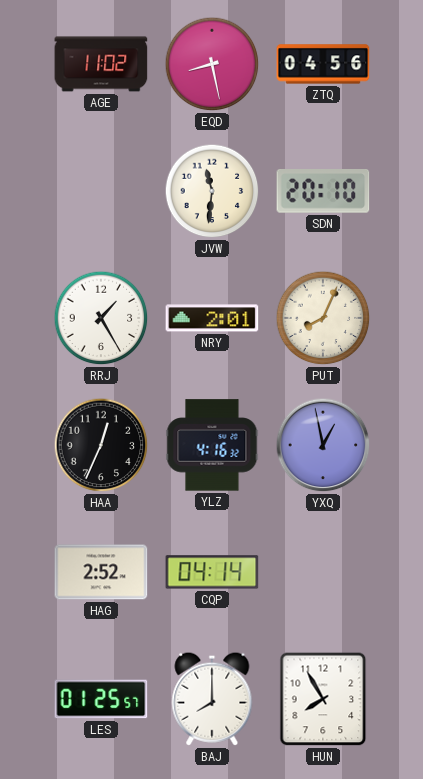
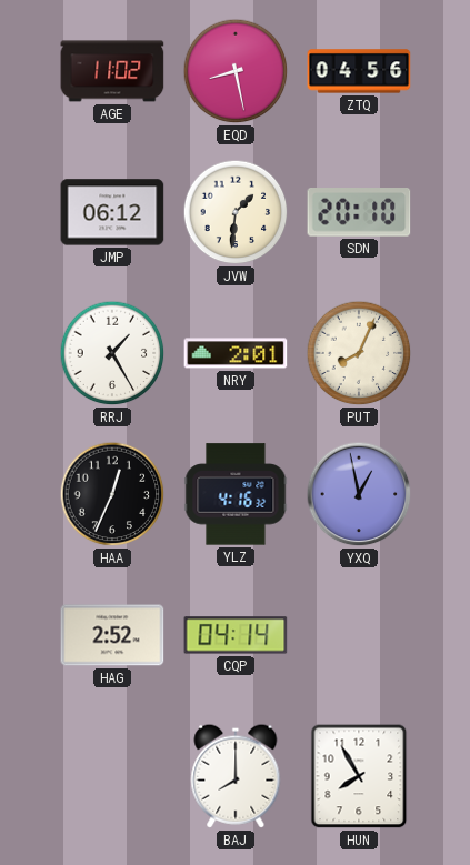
JMP: none -> 06:12 (112, 212)
JVW: 11:31 -> 1:31 (236, 212)
LES: 01:25 -> none (101, 699)
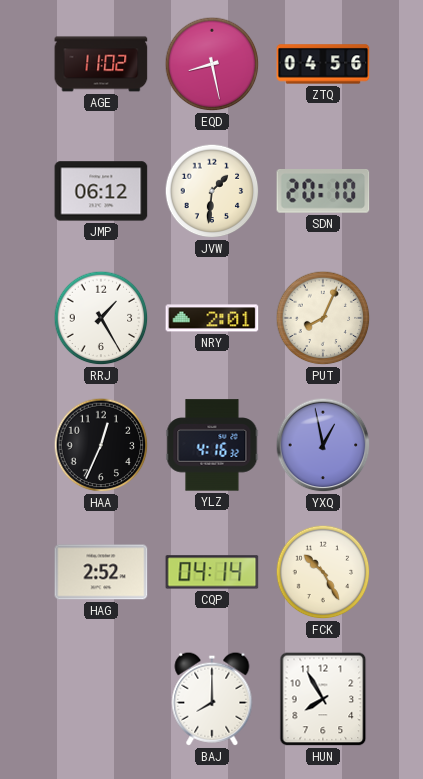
FCK: none -> 10:25 (323, 572)
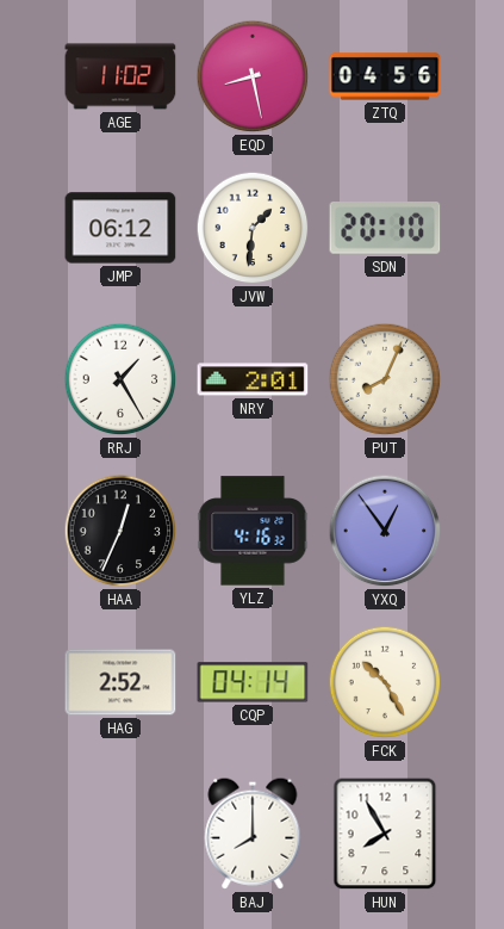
YXQ: 12:58 -> 12:54 (385, 531)
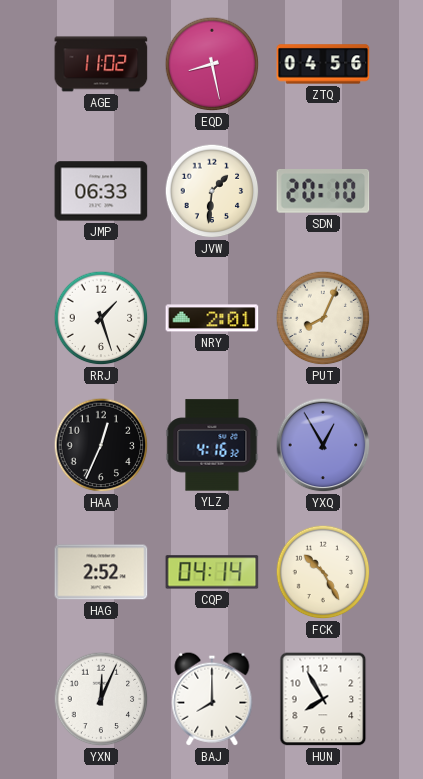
JMP: 06:12 -> 06:33 (101, 191)
RRJ: 1:25 -> 1:27 (101, 318)
YXQ: 12:54 -> 12:55 (323, 445)
YXN: none -> 12:04 (101, 699)
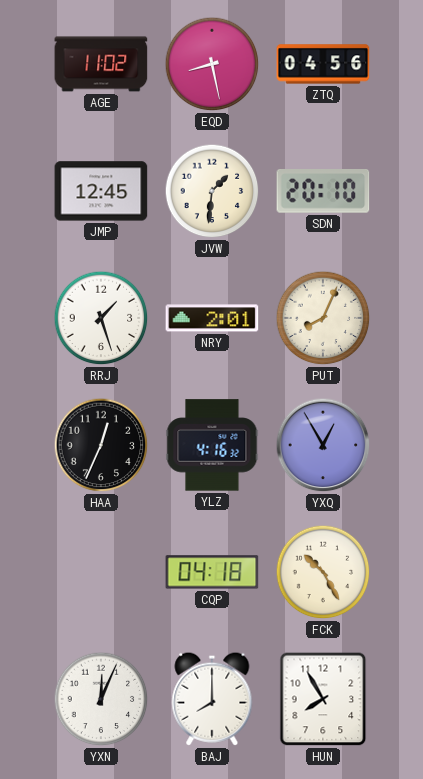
JMP: 06:33 -> 12:45 (101, 191)
HAG: 2:52 -> none (101, 572)
CQP: 04:14 -> 04:18 (212, 572)
